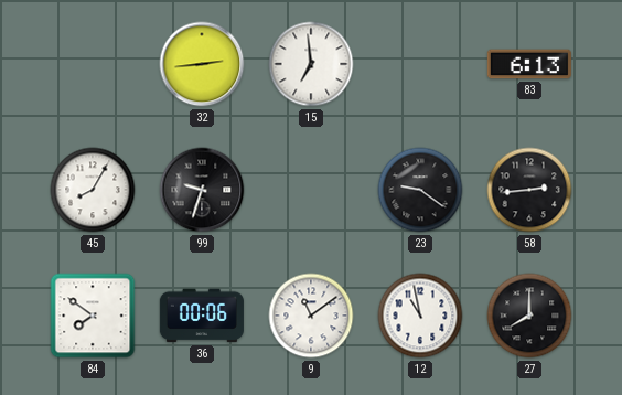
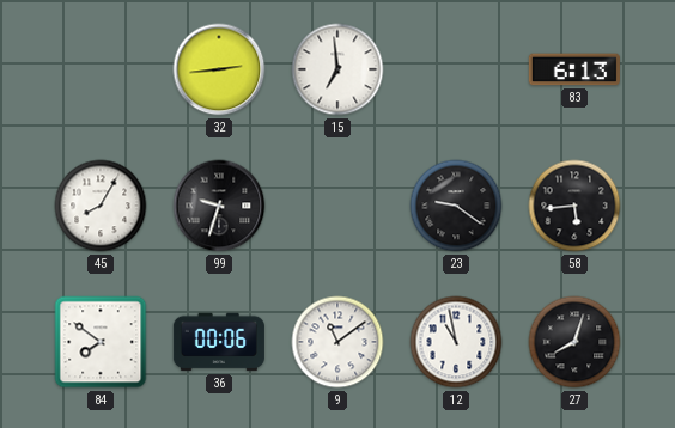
58: 2:44 -> 5:44 (574, 206)
27: 8:00 -> 8:03 (574, 342)
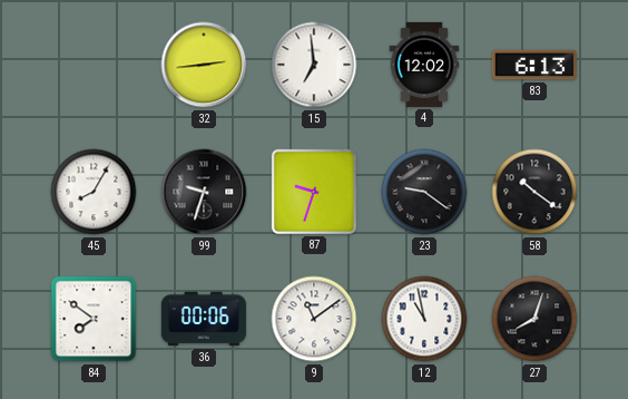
4: none -> 12:02 (424, 65)
87: none -> 9:33 (314, 192)
58: 5:44 -> 10:21 (534, 192)
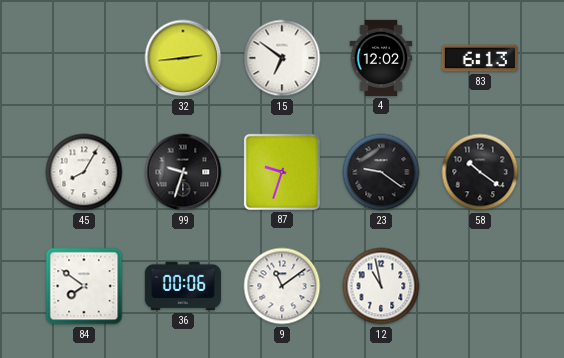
15: 6:59 -> 6:51 (282, 58)
27: 8:03 -> none (534, 319)
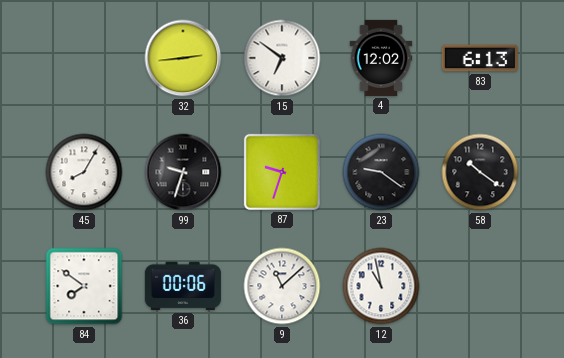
9: 11:09 -> 11:08 (282, 286)
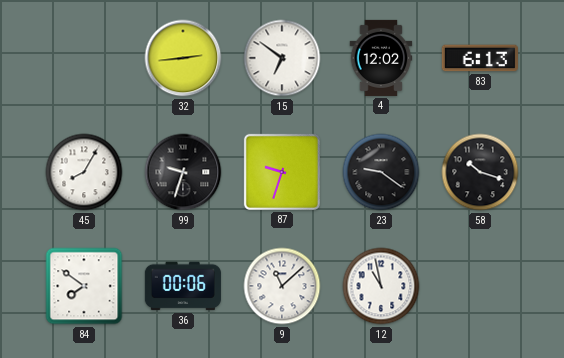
58: 10:21 -> 10:18 (480, 172)
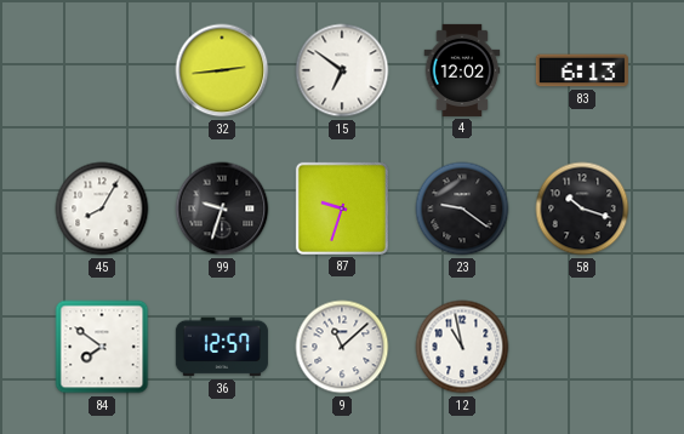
36: 00:06 -> 12:57 (222, 347)
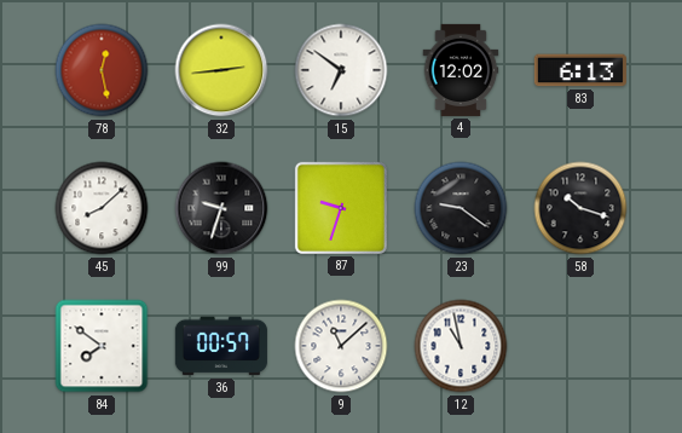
78: none -> 12:28 (102, 70)
45: 8:05 -> 8:08 (102, 208)
36: 12:57 -> 00:57 (221, 346)
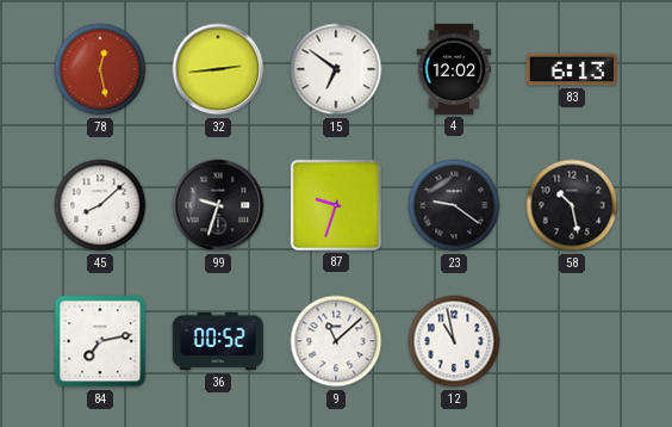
58: 10:18 -> 10:28 (572, 205)
84: 7:51 -> 7:13 (100, 341)
36: 00:57 -> 00:52 (218, 341)
